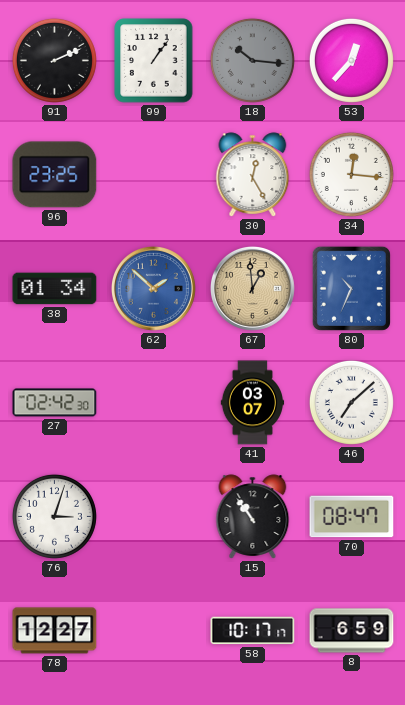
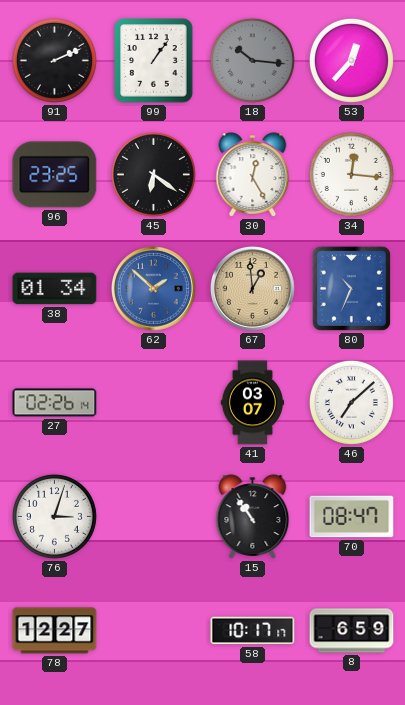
45: none -> 6:21 (153, 174)
27: 02:42 -> 02:26 (55, 403)
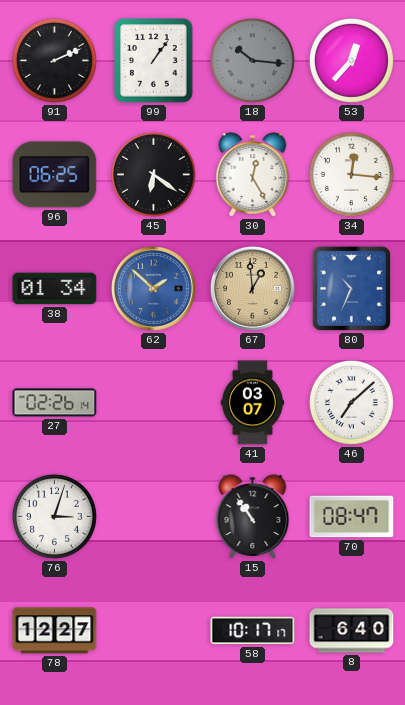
96: 23:25 -> 06:25 (55, 175)
8: 6:59 -> 6:40 (352, 631)
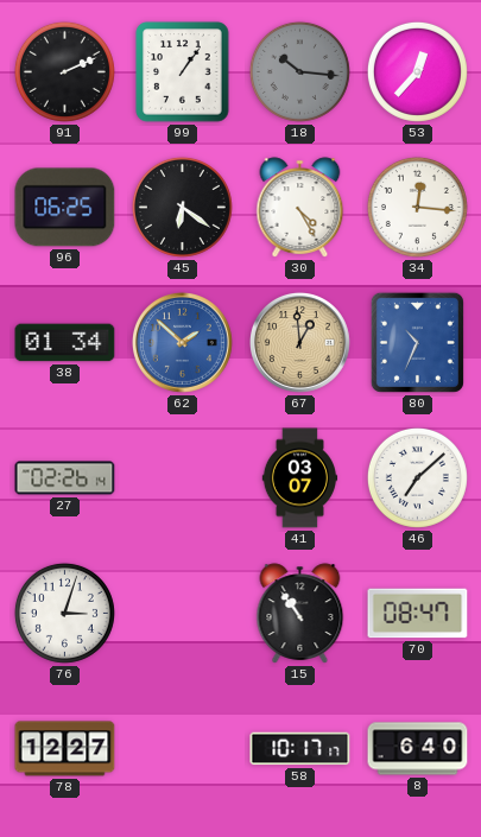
30: 12:25 -> 4:25 (300, 208)
